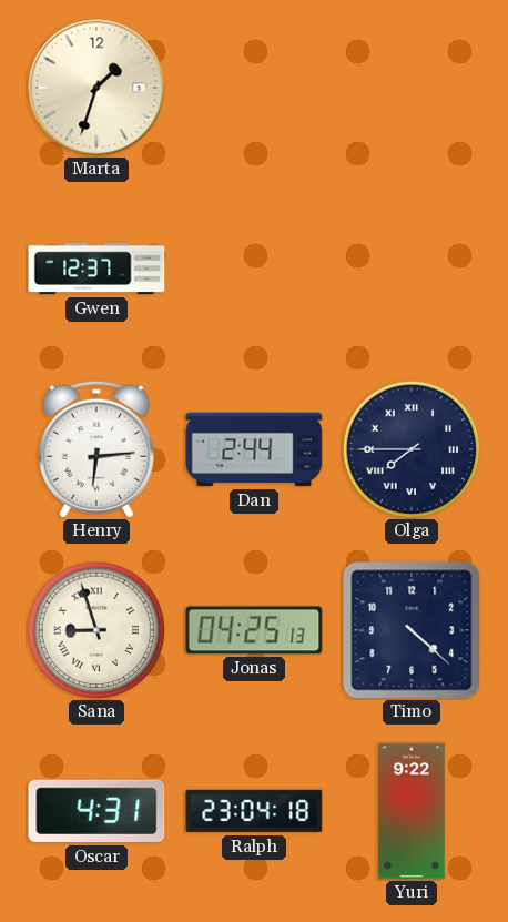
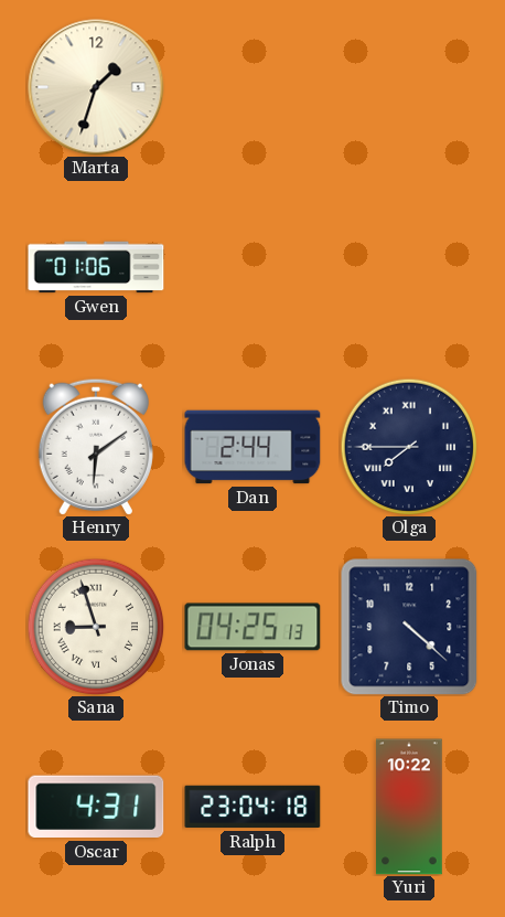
Gwen: 12:37 -> 01:06 (96, 267)
Henry: 6:14 -> 6:09 (96, 447)
Yuri: 9:22 -> 10:22 (409, 807)
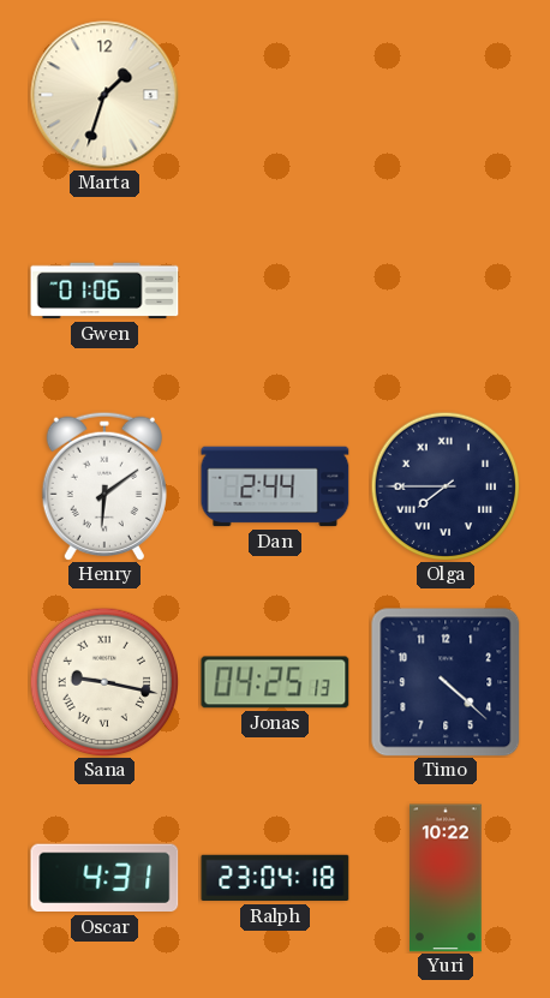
Sana: 8:57 -> 9:17 (104, 682)
